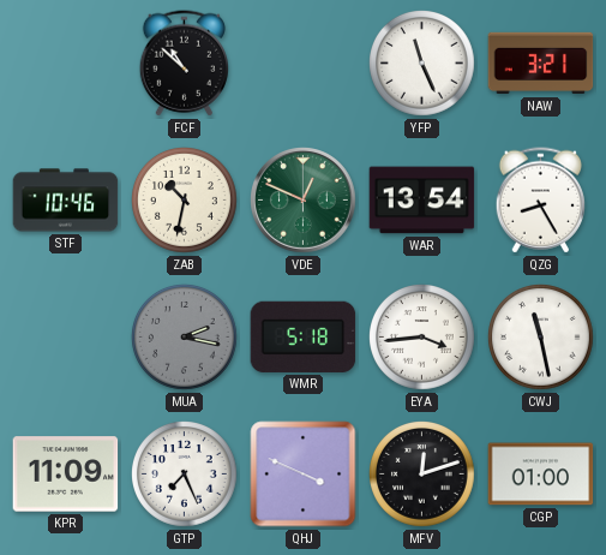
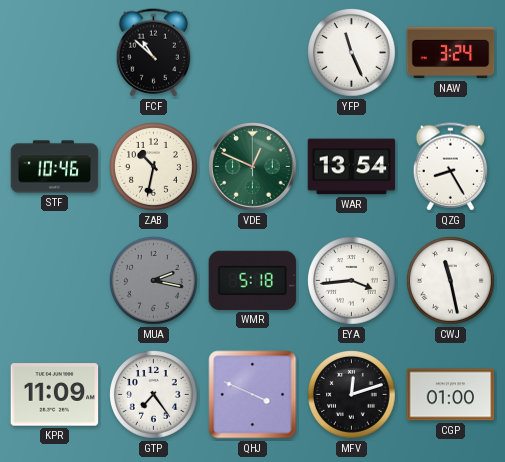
NAW: 3:21 -> 3:24 (451, 53)
GTP: 7:26 -> 7:24 (154, 395)
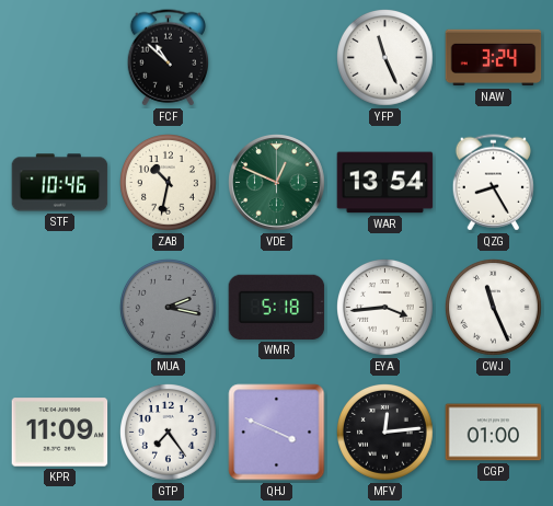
CWJ: 11:28 -> 11:26 (494, 308)
MFV: 12:12 -> 12:14 (385, 433)
